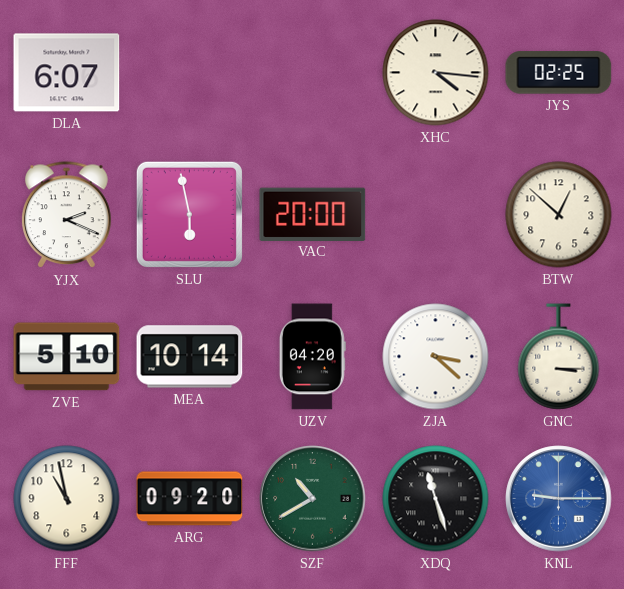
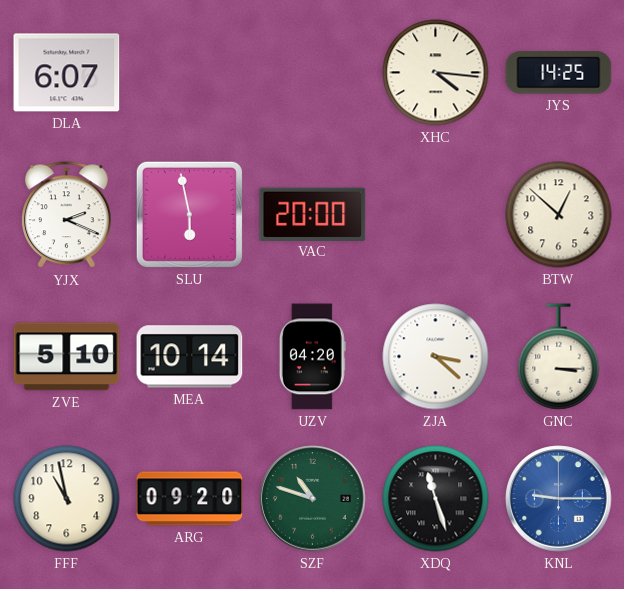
JYS: 02:25 -> 14:25 (559, 73)
SZF: 10:40 -> 10:48 (313, 499)
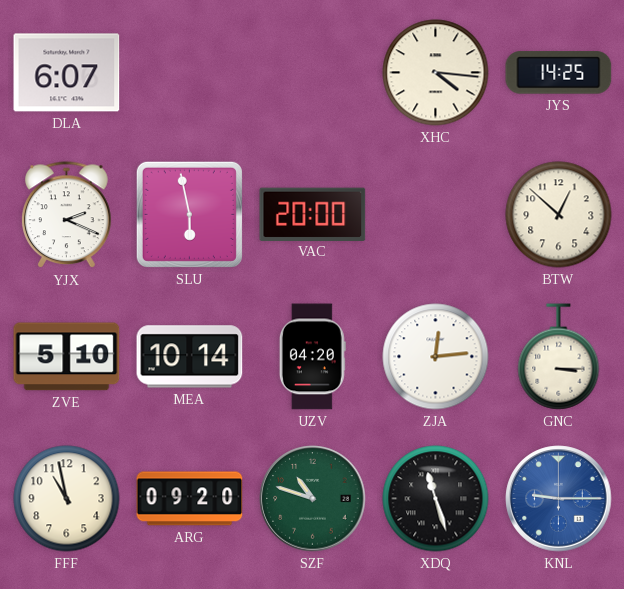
ZJA: 3:22 -> 12:14 (436, 357)
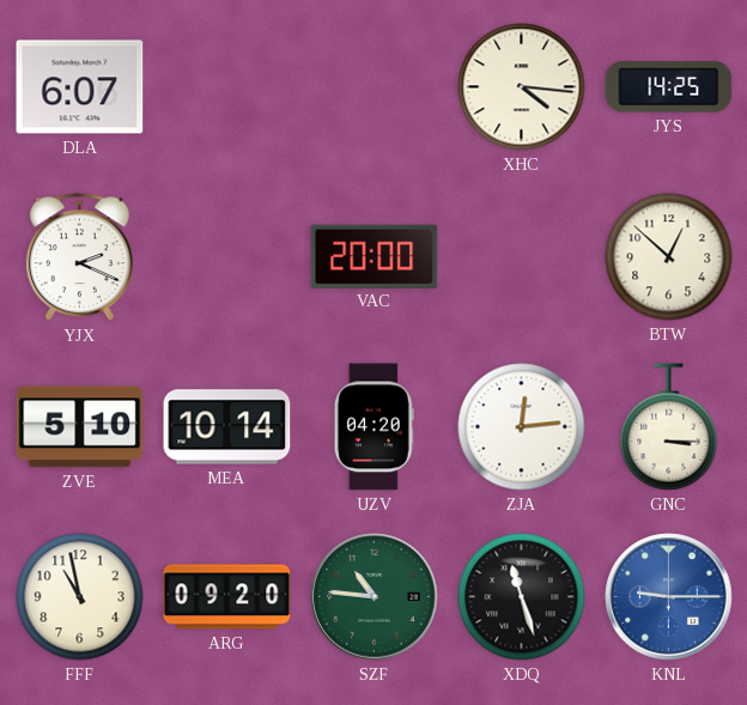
SLU: 5:58 -> none (189, 214)
SZF: 10:48 -> 10:46 (375, 597)
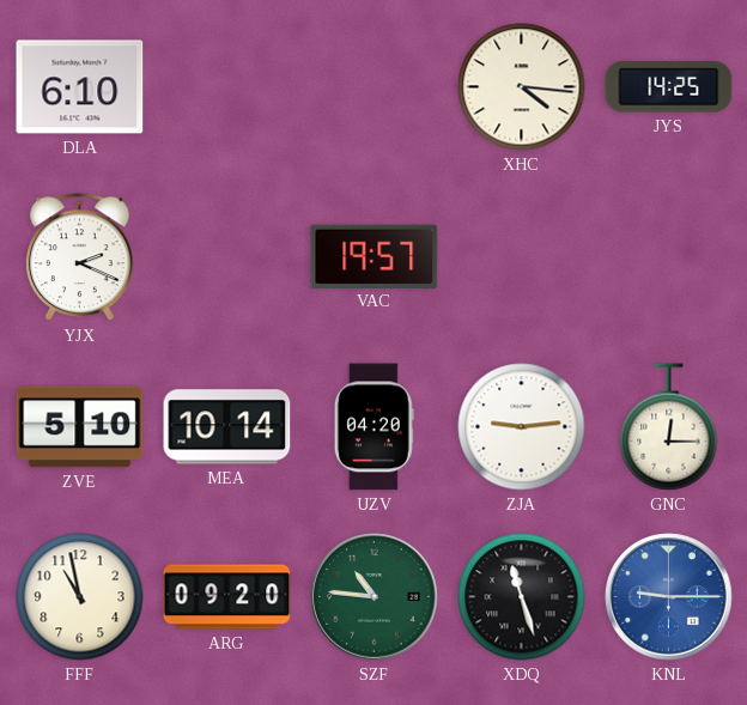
DLA: 6:07 -> 6:10 (80, 87)
VAC: 20:00 -> 19:57 (375, 256)
BTW: 12:52 -> none (669, 257)
ZJA: 12:14 -> 9:14 (522, 427)
GNC: 3:15 -> 12:15 (669, 427)
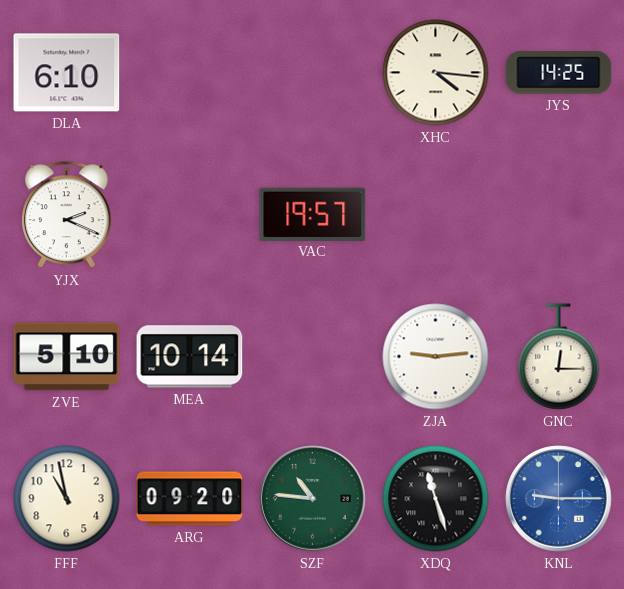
UZV: 04:20 -> none (373, 427)
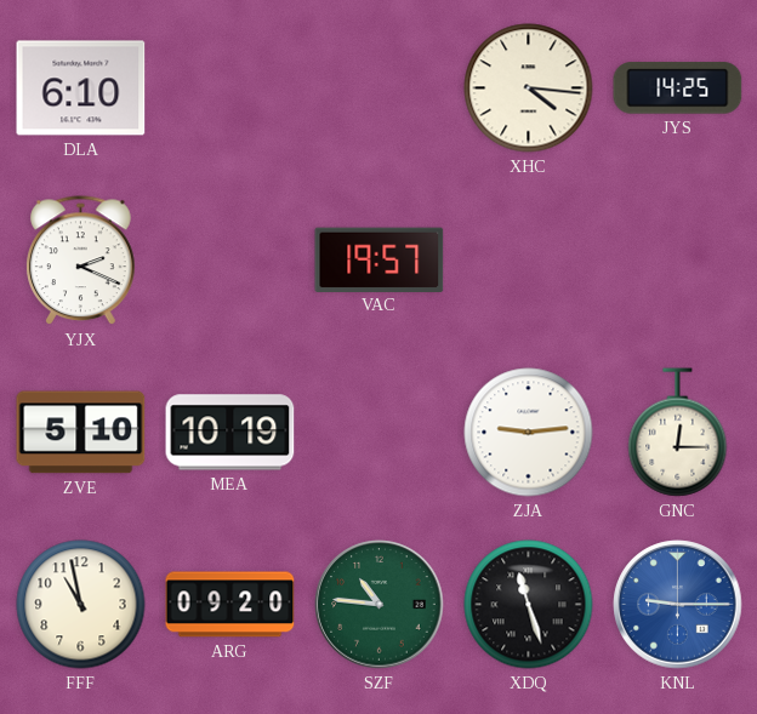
MEA: 10:14 -> 10:19 (230, 433)
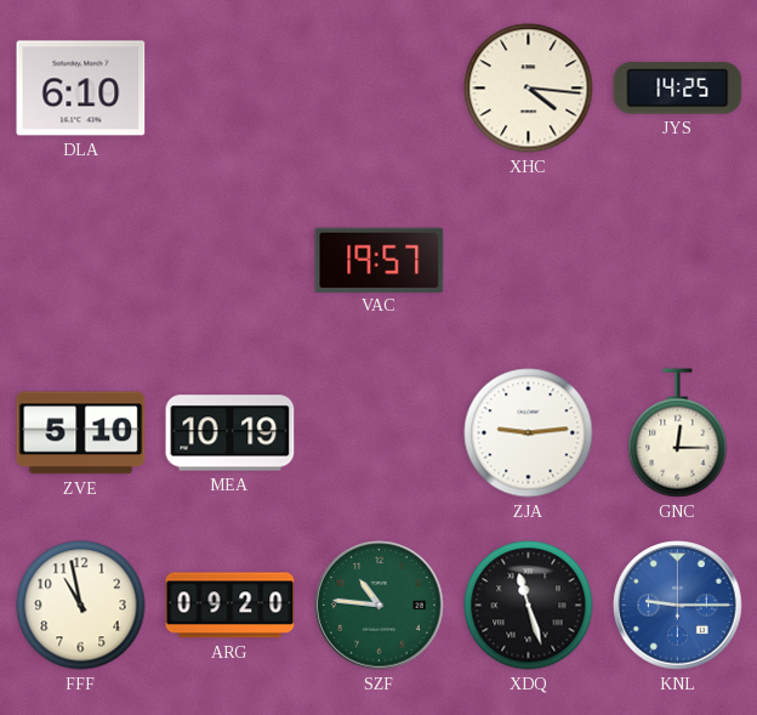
YJX: 2:19 -> none (81, 261)
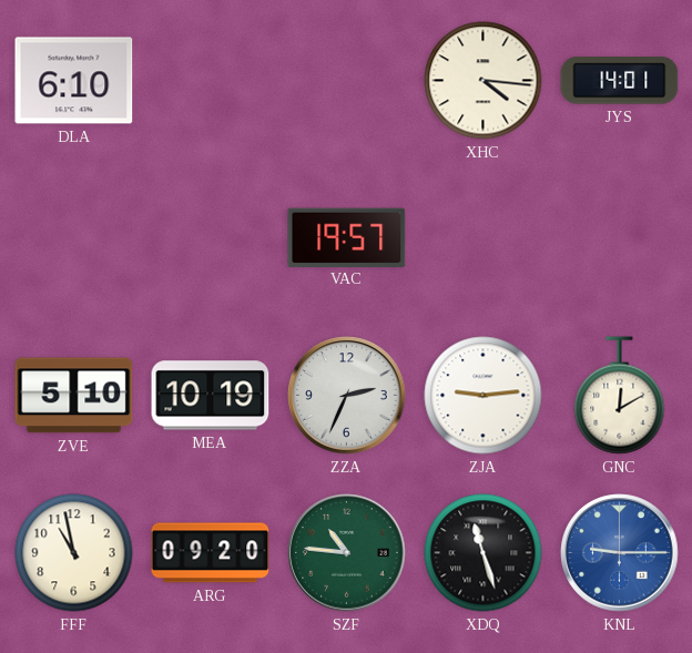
JYS: 14:25 -> 14:01 (620, 81)
ZZA: none -> 2:34 (347, 396)
GNC: 12:15 -> 12:10 (620, 396)
